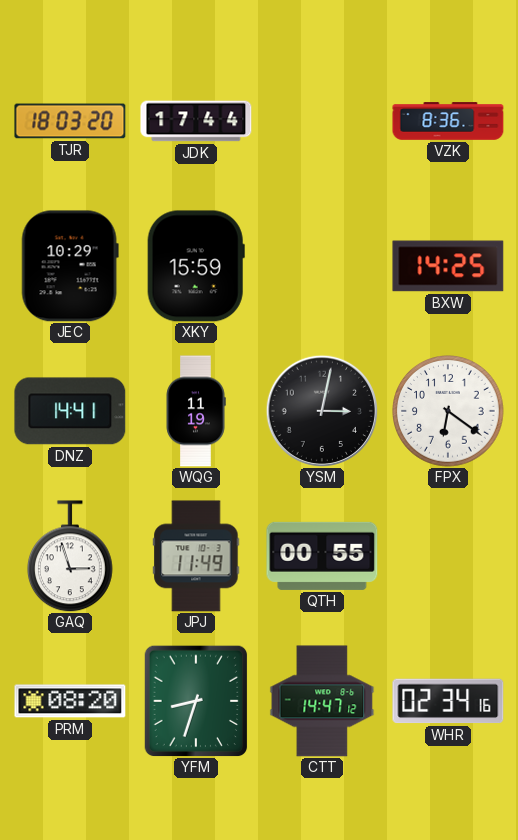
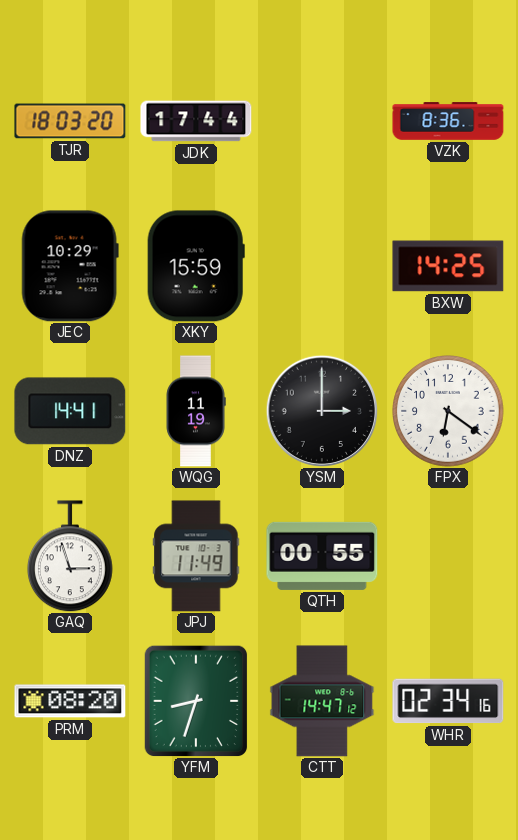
YSM: 3:02 -> 3:00 (321, 410)
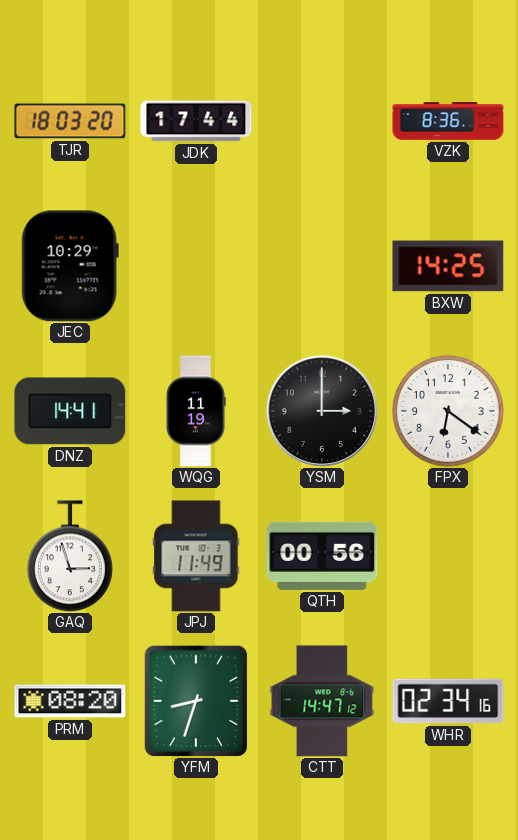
XKY: 15:59 -> none (196, 266)
QTH: 00:55 -> 00:56 (322, 556)
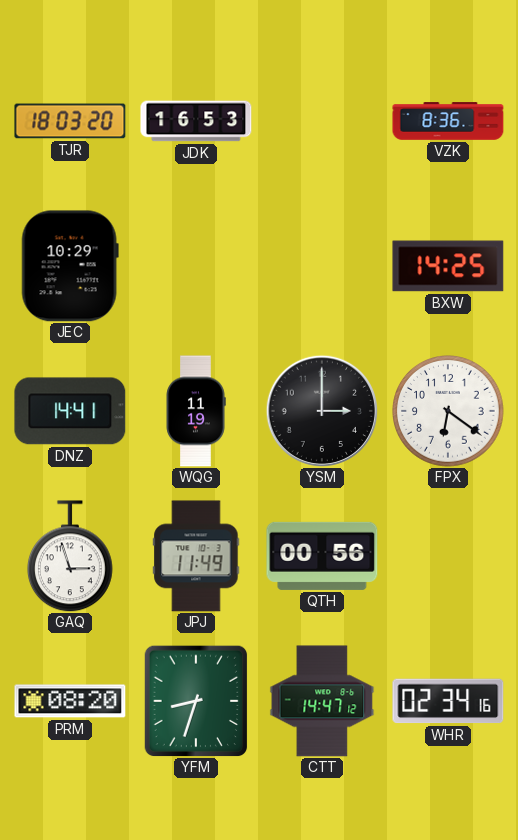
JDK: 17:44 -> 16:53 (196, 121)
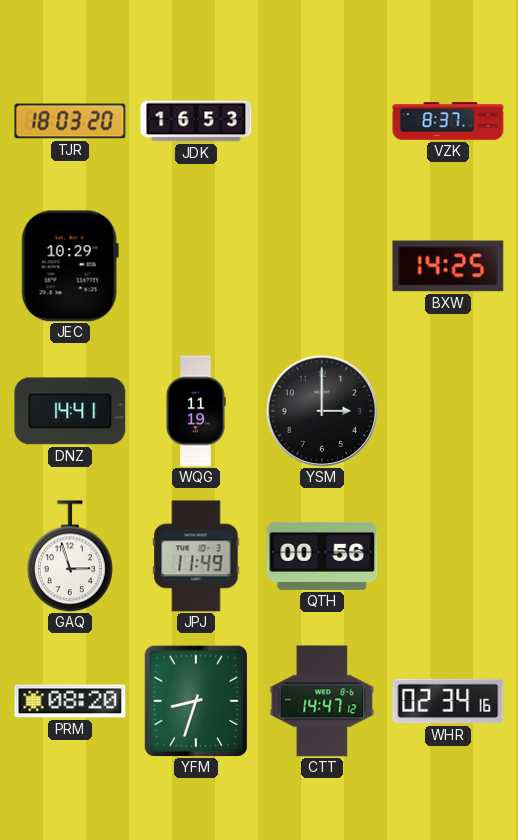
VZK: 8:36 -> 8:37 (448, 121)
FPX: 6:21 -> none (449, 412)
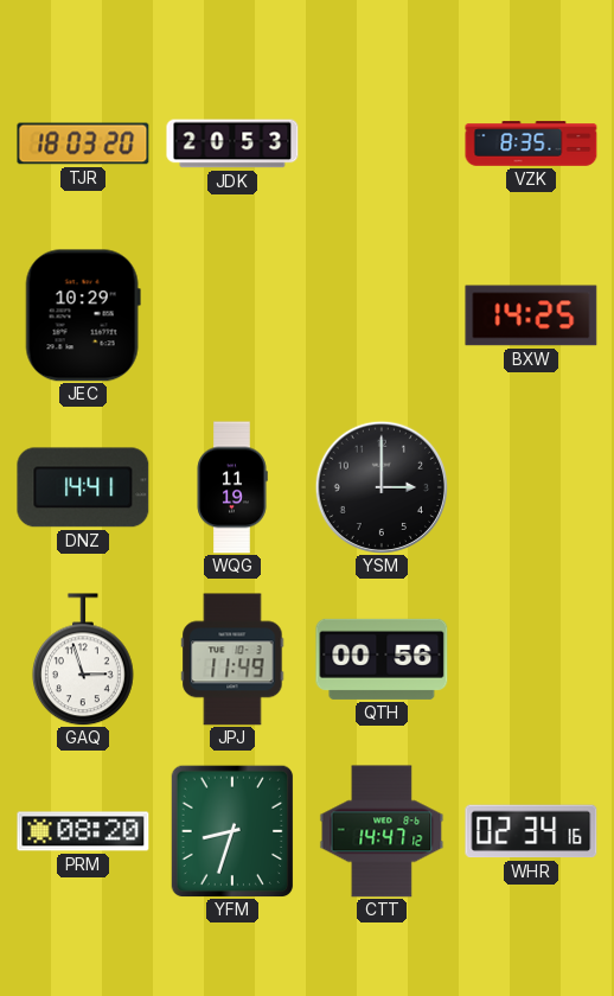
JDK: 16:53 -> 20:53 (232, 143)
VZK: 8:37 -> 8:35 (531, 143)
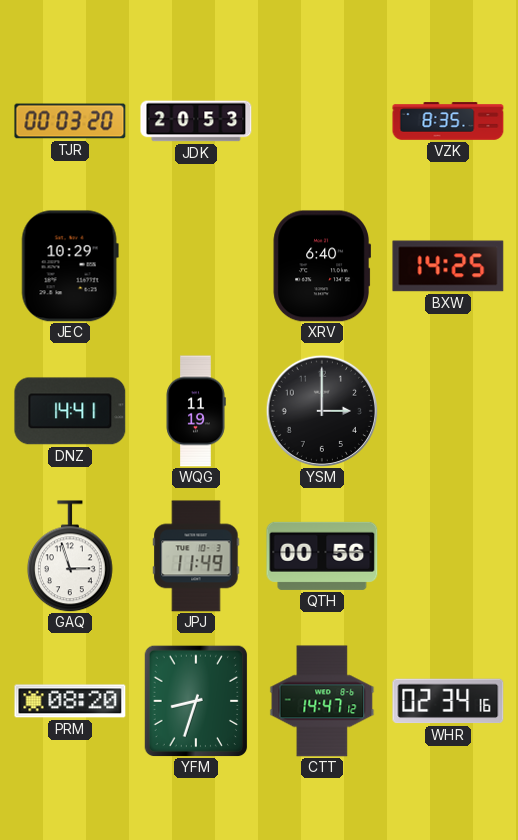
TJR: 18:03 -> 00:03 (70, 121)
XRV: none -> 6:40 (321, 266)
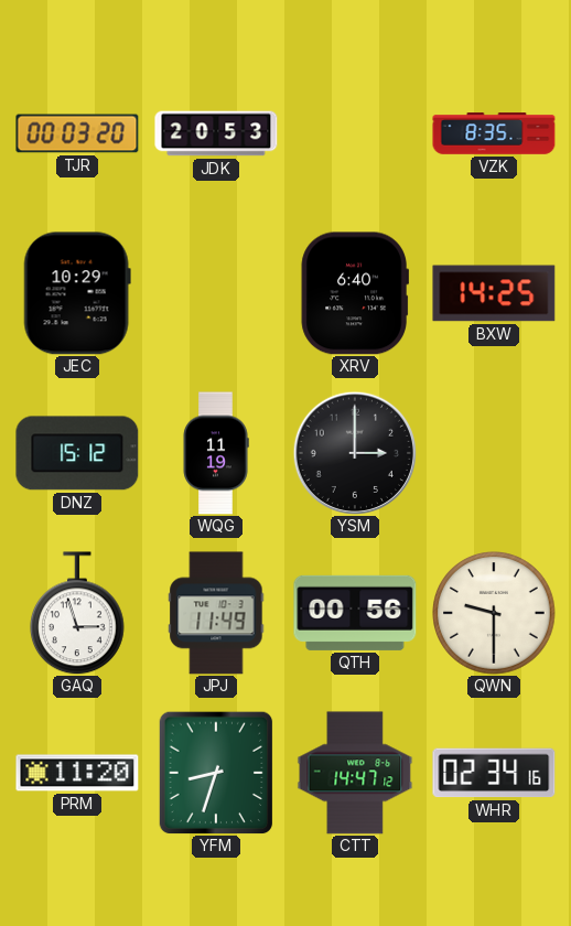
DNZ: 14:41 -> 15:12 (77, 453)
QWN: none -> 9:30 (495, 614)
PRM: 08:20 -> 11:20 (77, 773)
